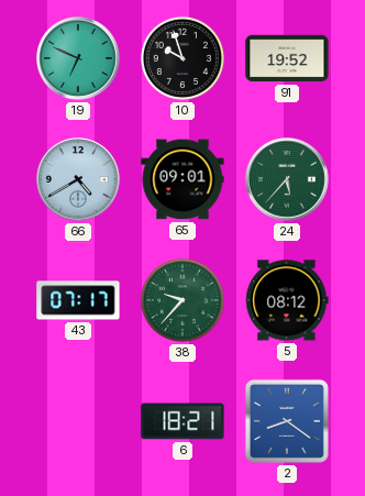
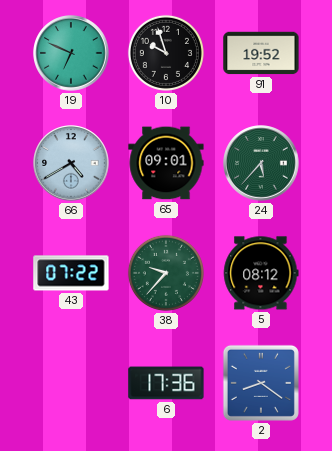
43: 07:17 -> 07:22 (71, 273)
6: 18:21 -> 17:36 (166, 383)
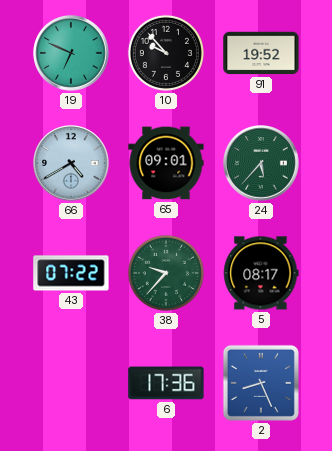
10: 9:57 -> 9:53 (166, 53)
5: 08:12 -> 08:17 (261, 273)
2: 8:21 -> 8:26 (261, 383)
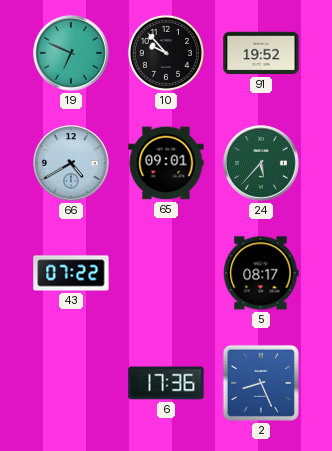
38: 9:37 -> none (166, 273)
